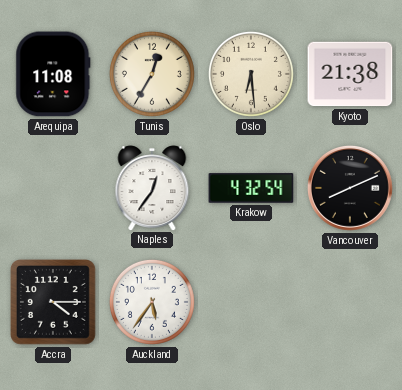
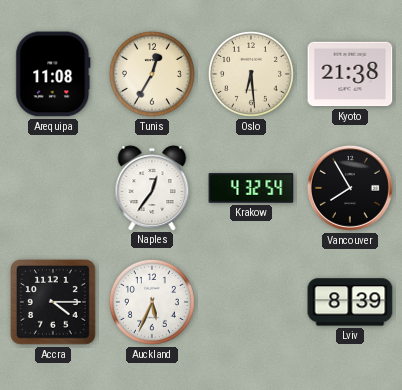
Vancouver: 8:11 -> 7:55 (350, 188)
Auckland: 5:36 -> 5:34 (152, 302)
Lviv: none -> 8:39 (350, 302)
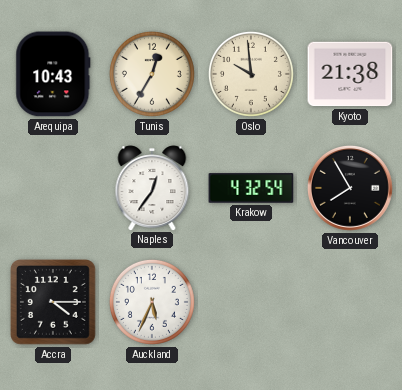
Arequipa: 11:08 -> 10:43 (53, 74)
Oslo: 6:29 -> 9:59 (251, 74)
Lviv: 8:39 -> none (350, 302)
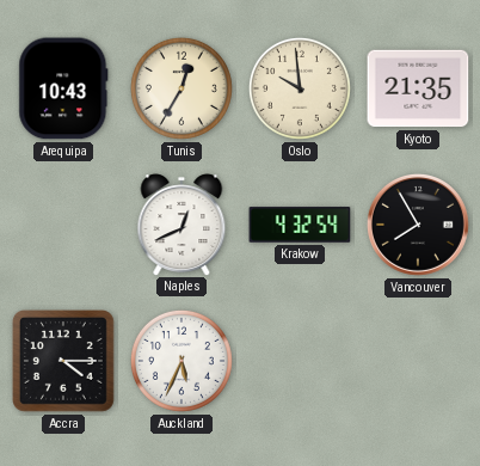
Kyoto: 21:38 -> 21:35 (418, 88)
Naples: 12:36 -> 12:41 (181, 225)
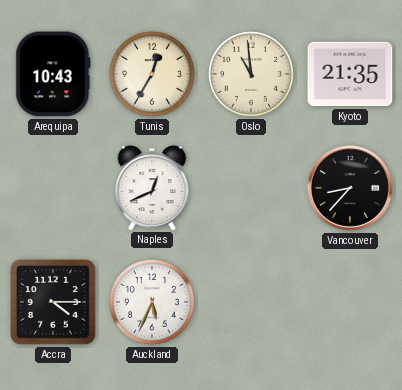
Oslo: 9:59 -> 10:59 (251, 74)
Krakow: 4:32 -> none (300, 225)
Vancouver: 7:55 -> 8:37 (350, 188)
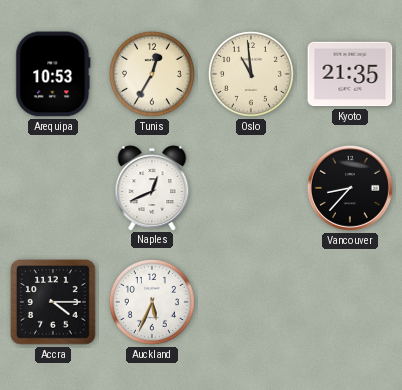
Arequipa: 10:43 -> 10:53 (53, 74)
